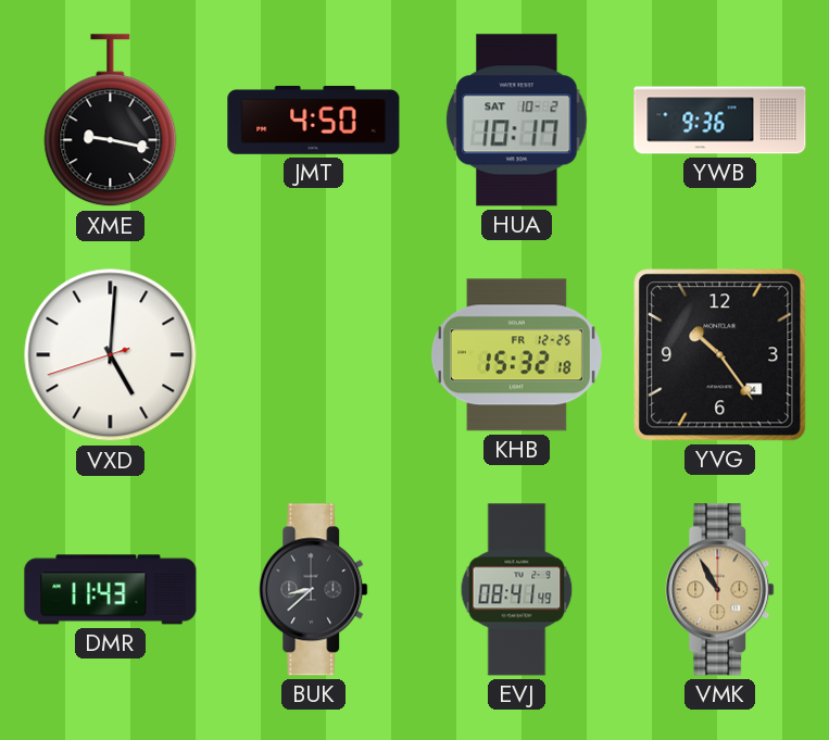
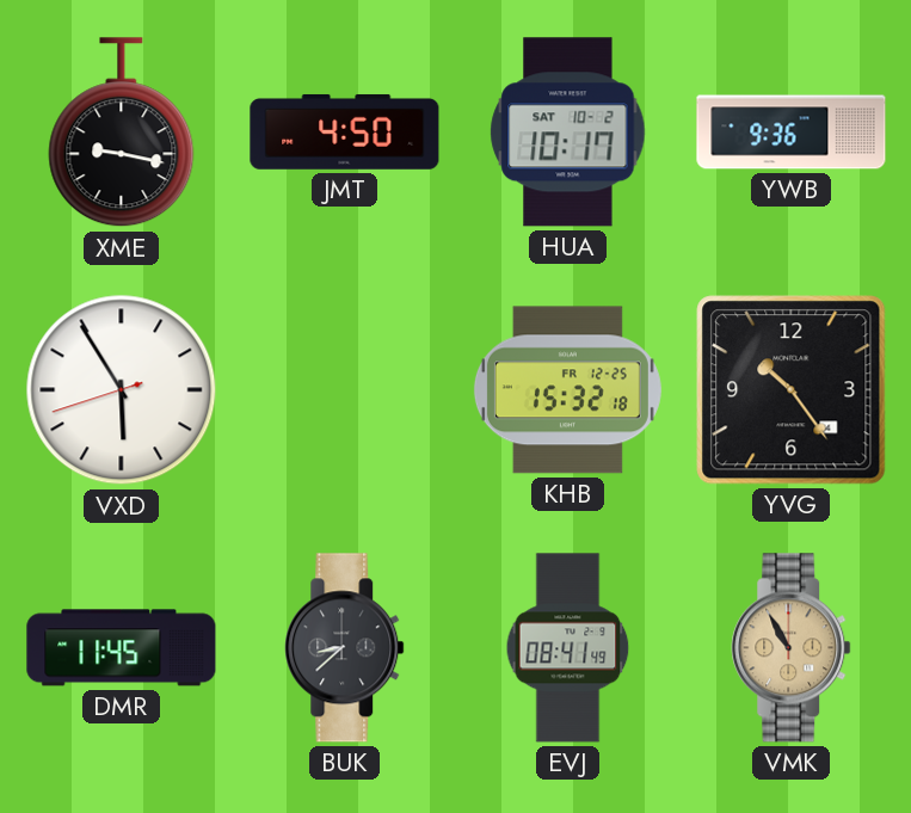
VXD: 5:00 -> 5:54 (122, 390)
DMR: 11:43 -> 11:45 (122, 648)
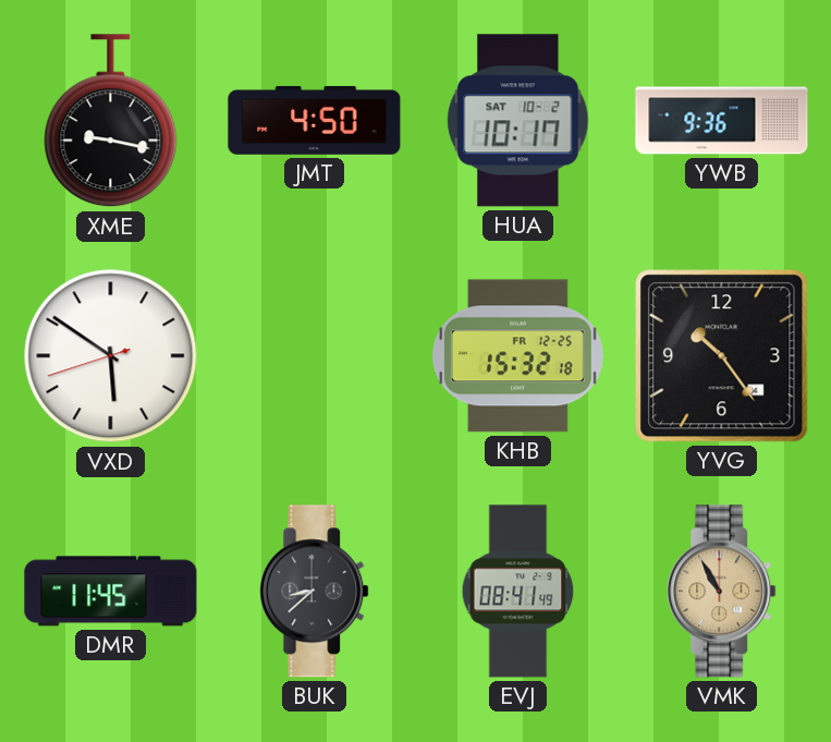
VXD: 5:54 -> 5:50 (111, 356)
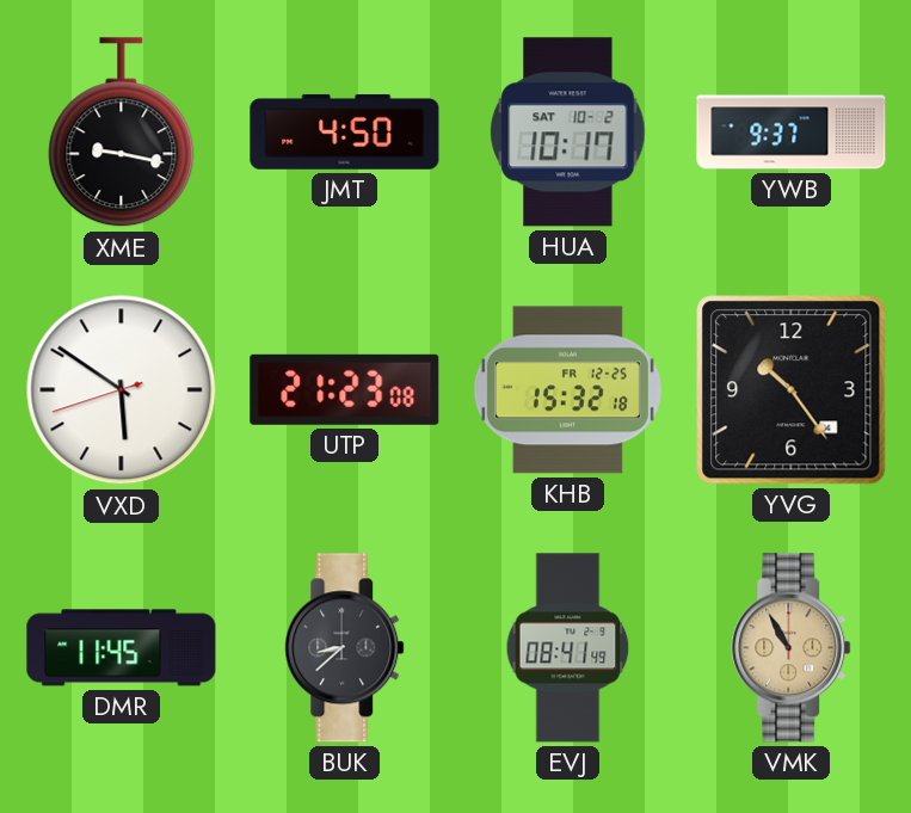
YWB: 9:36 -> 9:37 (792, 133)
UTP: none -> 21:23 (345, 389)
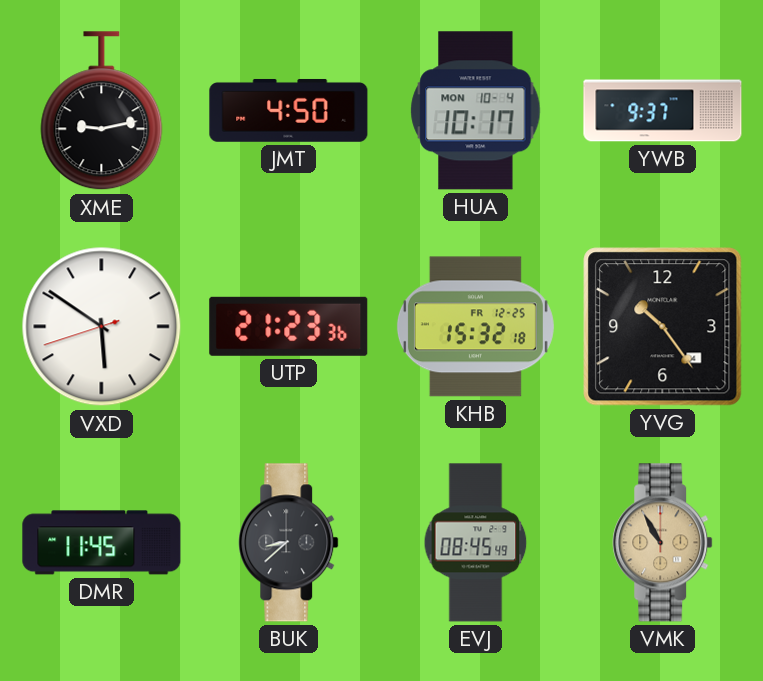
XME: 9:17 -> 9:13 (102, 111)
HUA date: SAT 10-2 -> MON 10-4 (476, 111)
UTP: 21:23:08 -> 21:23:36 (289, 326)
EVJ: 08:41 -> 08:45 (476, 543)
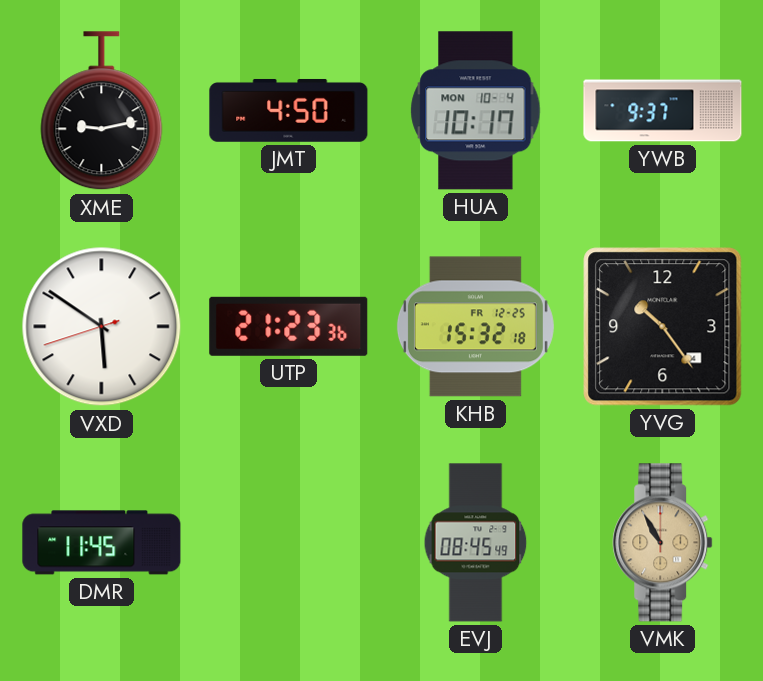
BUK: 8:38 -> none (289, 543)
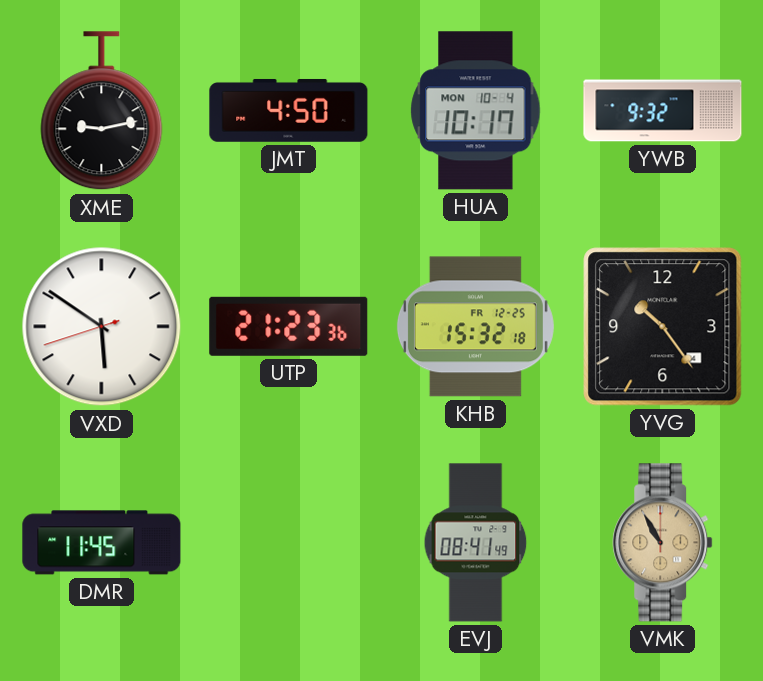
YWB: 9:37 -> 9:32 (663, 111)
EVJ: 08:45 -> 08:41 (476, 543)
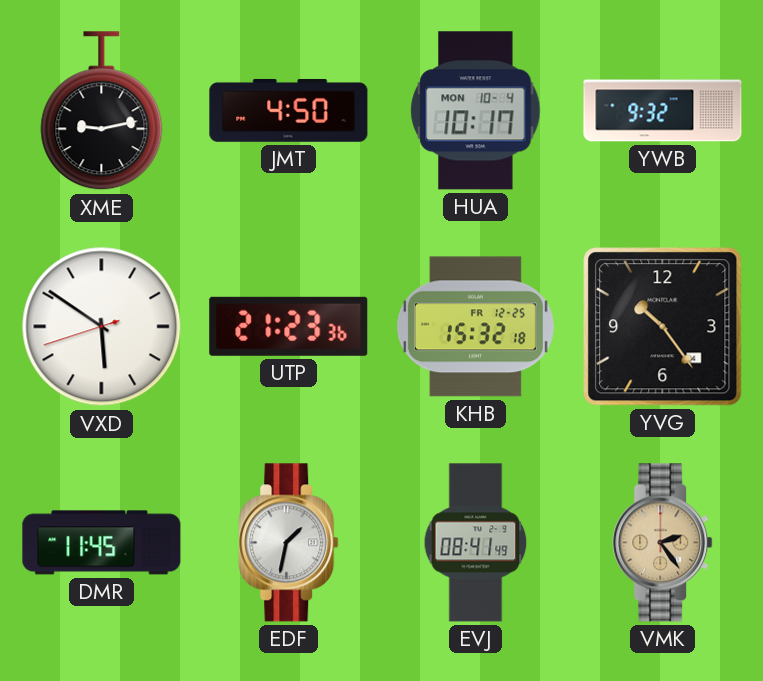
EDF: none -> 1:32 (289, 543)
VMK: 10:55 -> 2:24 (663, 543)
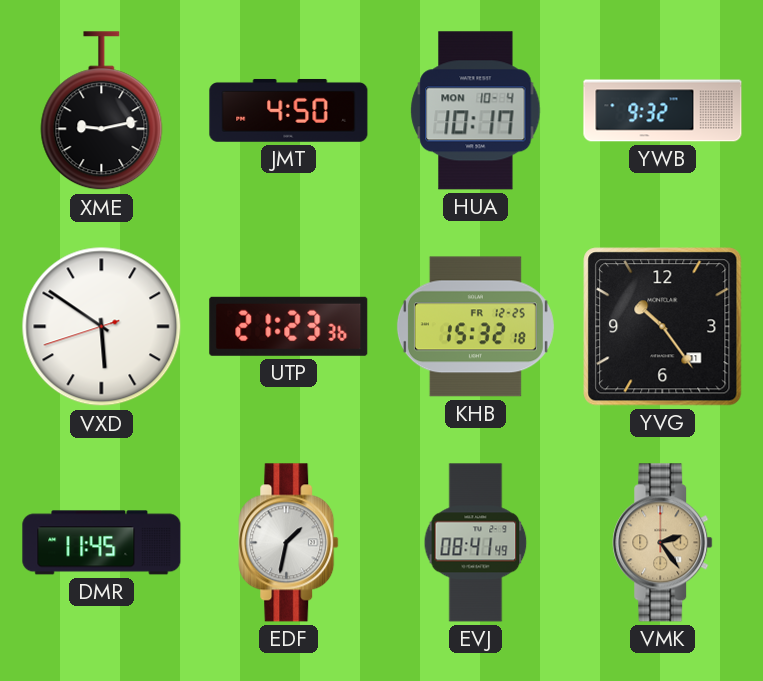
YVG date: 4 -> 11 (663, 327)
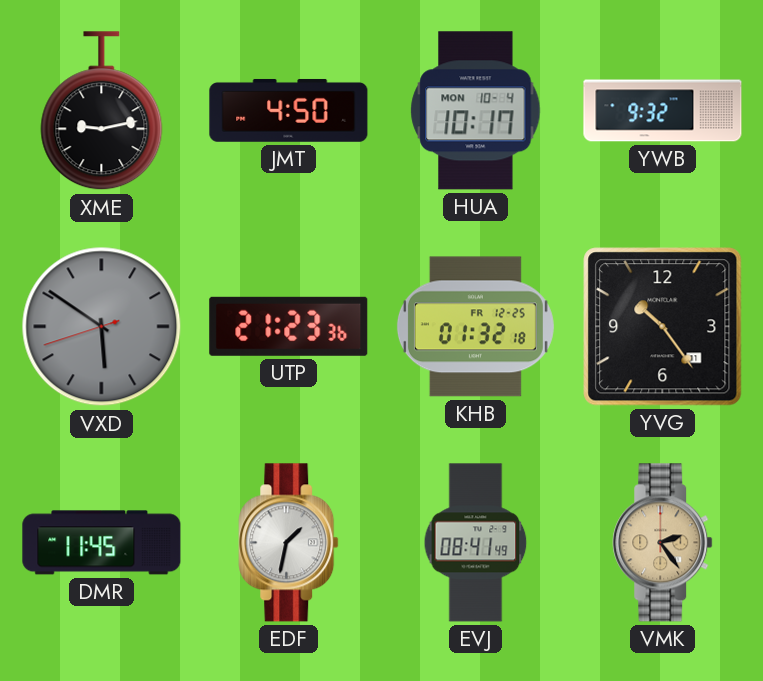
VXD dial: white -> grey (102, 327)
KHB: 15:32 -> 01:32 (475, 327)
